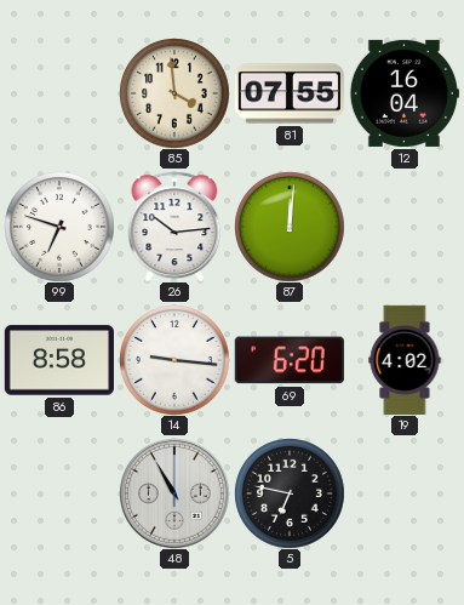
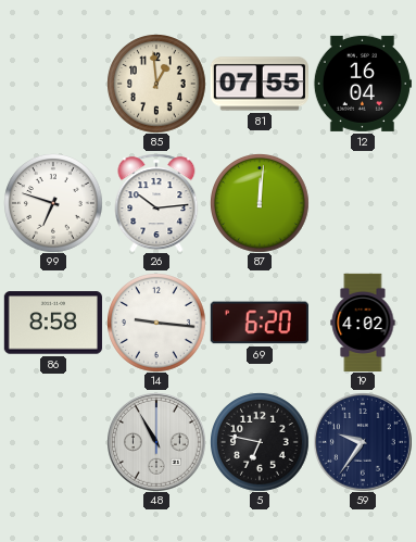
85: 3:59 -> 12:59 (156, 84)
59: none -> 9:36 (363, 442)
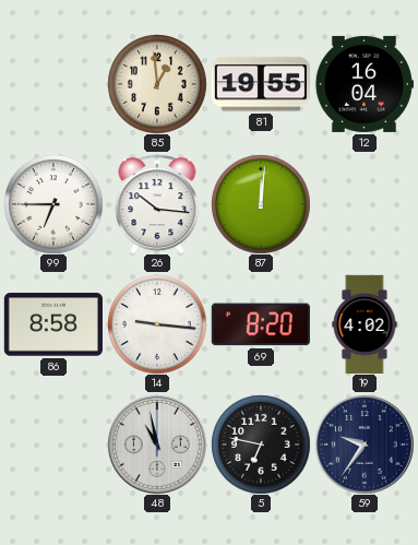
81: 07:55 -> 19:55 (260, 84)
99: 6:48 -> 6:45 (53, 204)
26: 10:14 -> 10:16 (157, 204)
69: 6:20 -> 8:20 (261, 324)
48: 10:55 -> 10:58 (157, 445)
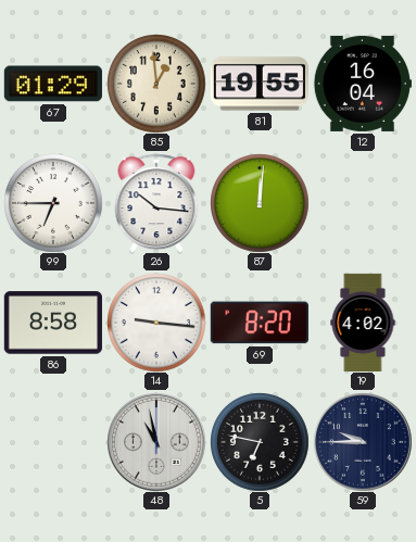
67: none -> 01:29 (53, 84)
59: 9:36 -> 9:45 (363, 442)
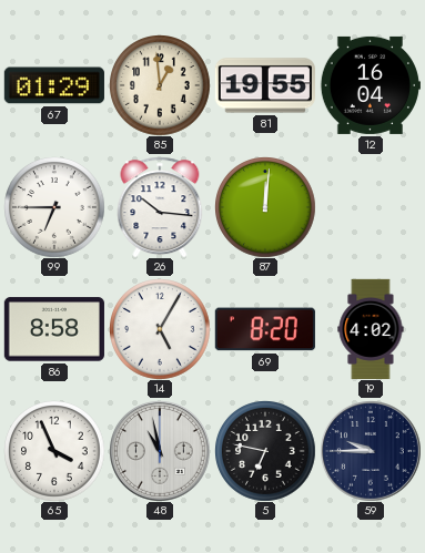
14: 9:16 -> 5:05 (160, 329)
65: none -> 3:56 (54, 451)
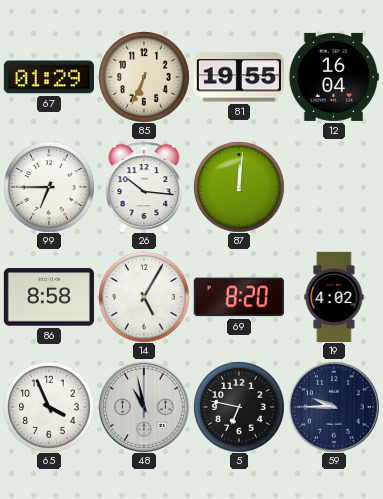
85: 12:59 -> 6:34 (144, 77)
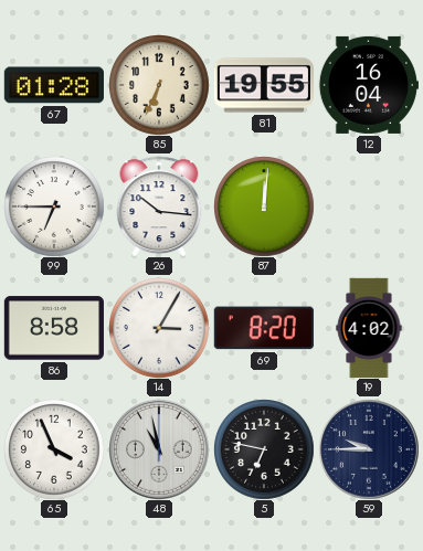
67: 01:29 -> 01:28 (54, 85)
14: 5:05 -> 3:05 (159, 328)
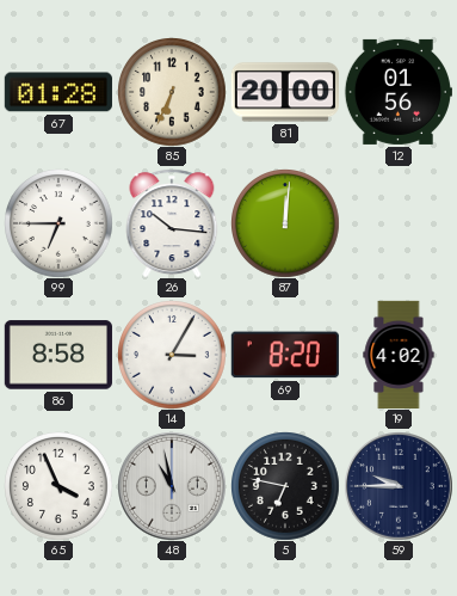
81: 19:55 -> 20:00 (284, 92)
12: 16:04 -> 01:56 (397, 92)
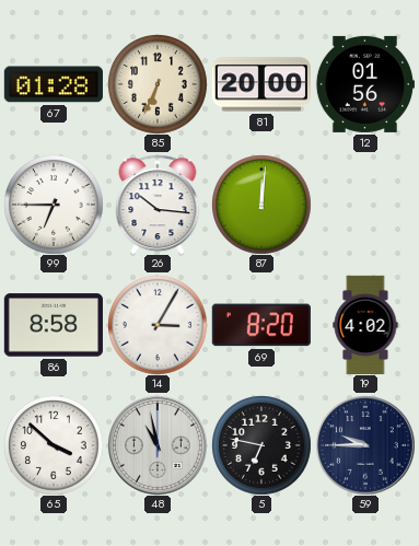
65: 3:56 -> 3:52 (54, 445)
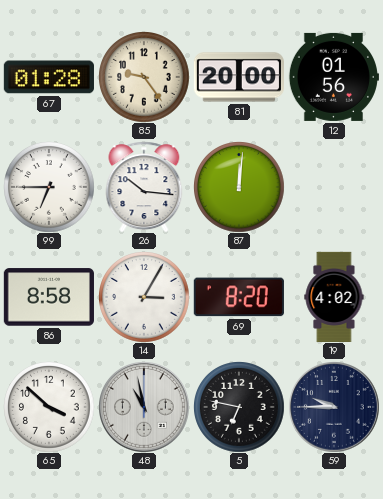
85: 6:34 -> 9:24 (144, 77)
